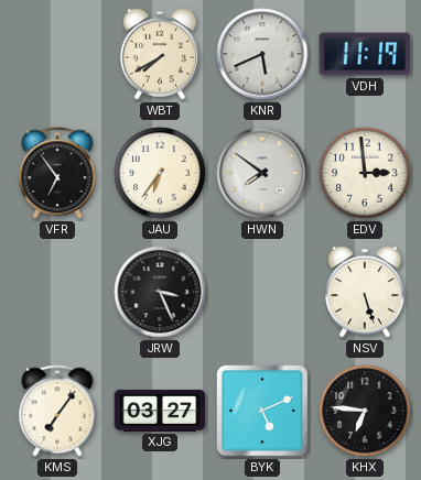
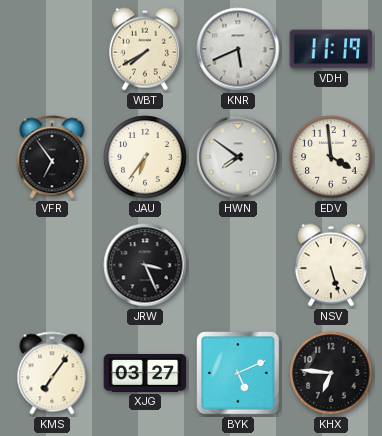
EDV: 2:59 -> 3:59 (331, 157)
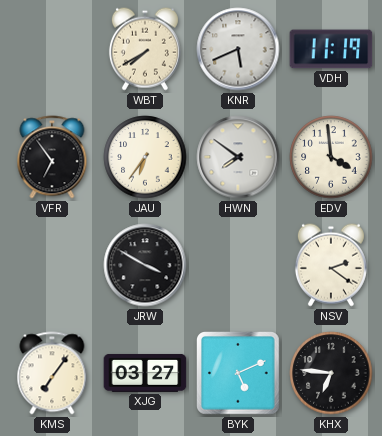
JRW: 3:26 -> 3:50 (145, 265)
NSV: 5:27 -> 2:21 (331, 265)
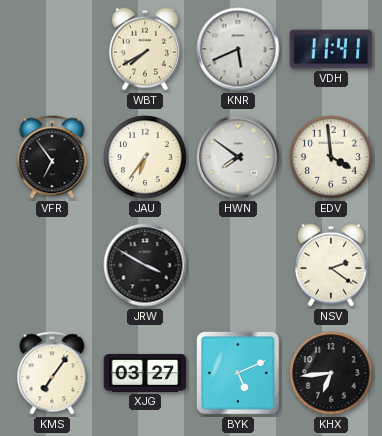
VDH: 11:19 -> 11:41 (331, 49)
KHX: 6:46 -> 6:44 (331, 373)
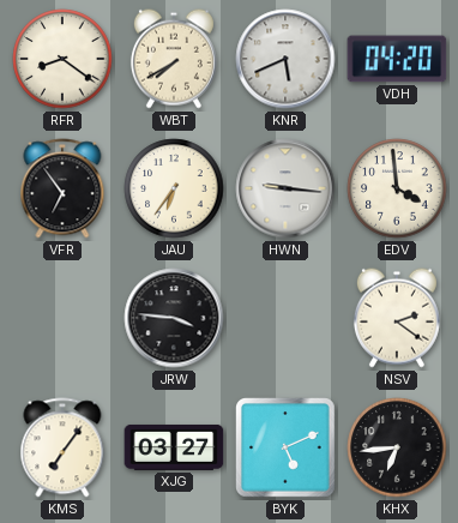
RFR: none -> 8:21 (62, 59)
VDH: 11:41 -> 04:20 (397, 59)
HWN: 7:51 -> 9:16 (285, 188)
JRW: 3:50 -> 3:46 (174, 318)
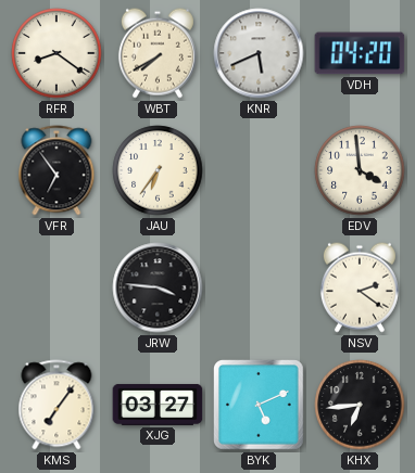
HWN: 9:16 -> none (285, 188)
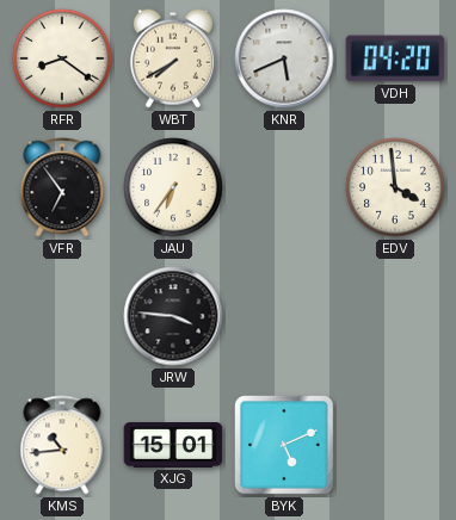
NSV: 2:21 -> none (360, 287)
KMS: 7:06 -> 10:44 (62, 445)
XJG: 03:27 -> 15:01 (173, 445)
KHX: 6:44 -> none (360, 405)
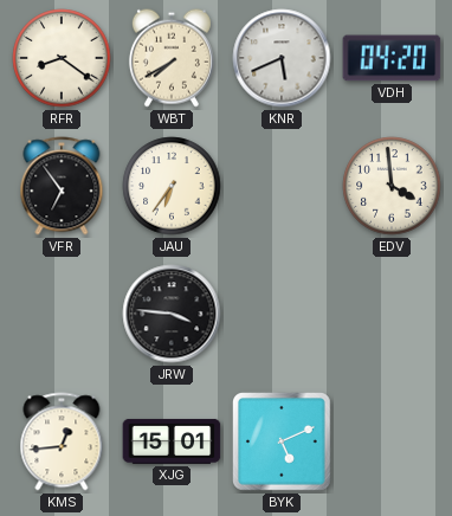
KMS: 10:44 -> 12:44 (62, 441)
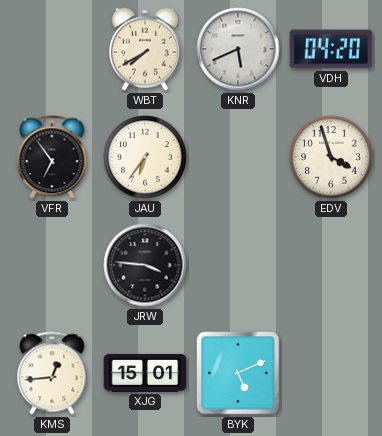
RFR: 8:21 -> none (62, 58)
EDV: 3:59 -> 3:57 (331, 157)
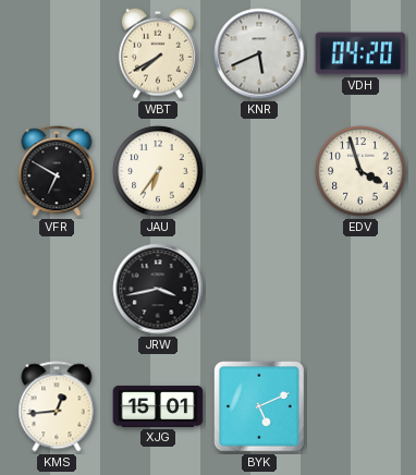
VFR: 6:54 -> 6:50 (57, 171)
JRW: 3:46 -> 3:43 (158, 289)
